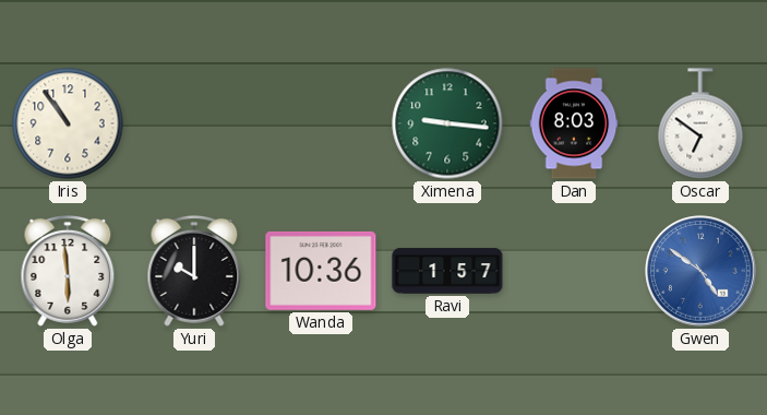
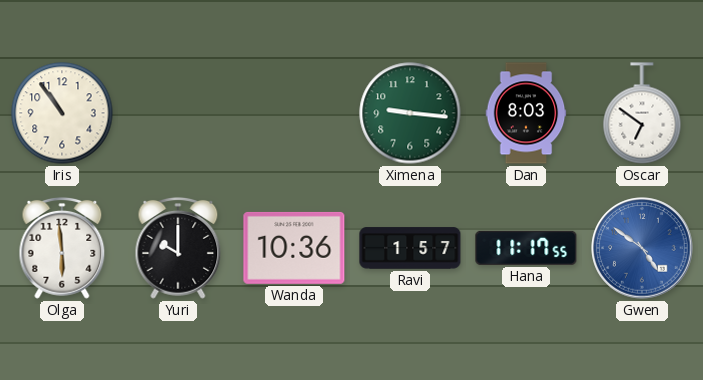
Hana: none -> 11:17 (526, 248)
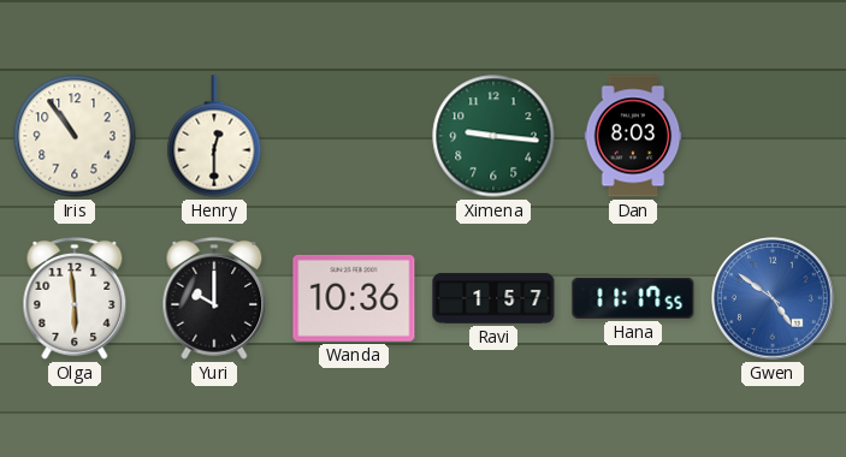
Henry: none -> 12:30 (214, 136)
Oscar: 6:51 -> none (642, 113)
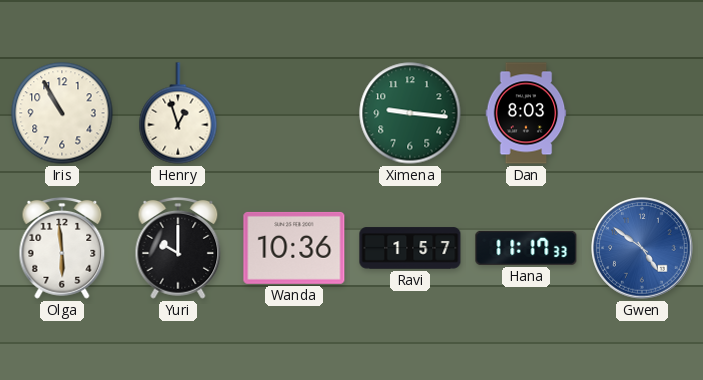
Iris: 10:54 -> 10:55 (62, 113)
Henry: 12:30 -> 12:57 (178, 113)
Hana: 11:17:55 -> 11:17:33 (526, 248)
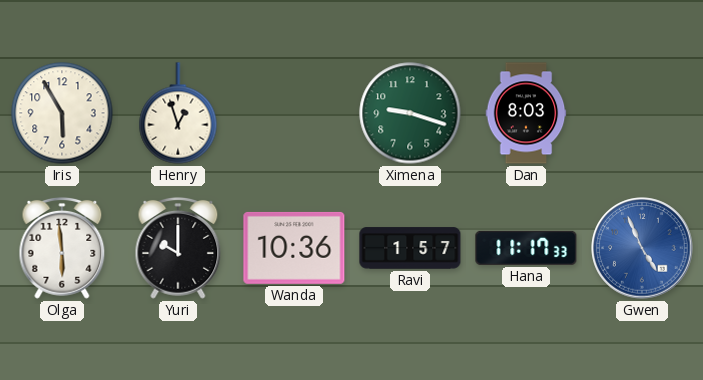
Iris: 10:55 -> 5:55 (62, 113)
Ximena: 9:16 -> 9:18 (410, 113)
Gwen: 4:51 -> 4:56 (642, 248)
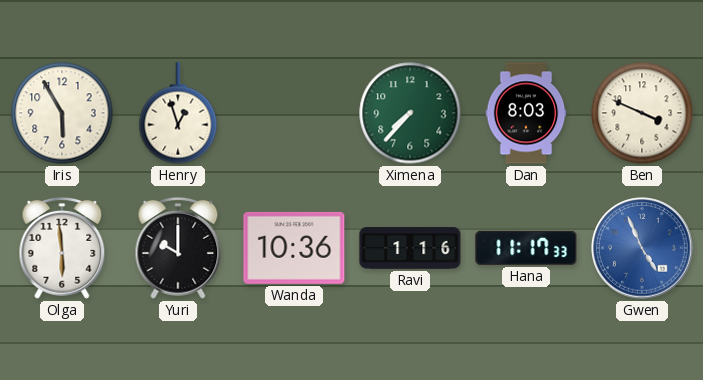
Ximena: 9:18 -> 7:37 (410, 113)
Ben: none -> 3:49 (642, 113)
Ravi: 1:57 -> 1:16 (410, 248)
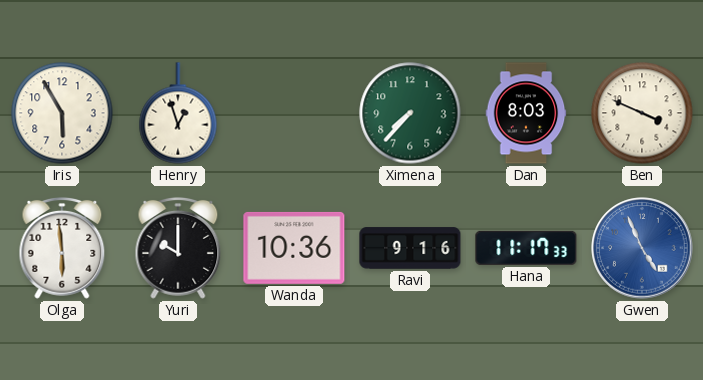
Ravi: 1:16 -> 9:16 (410, 248)
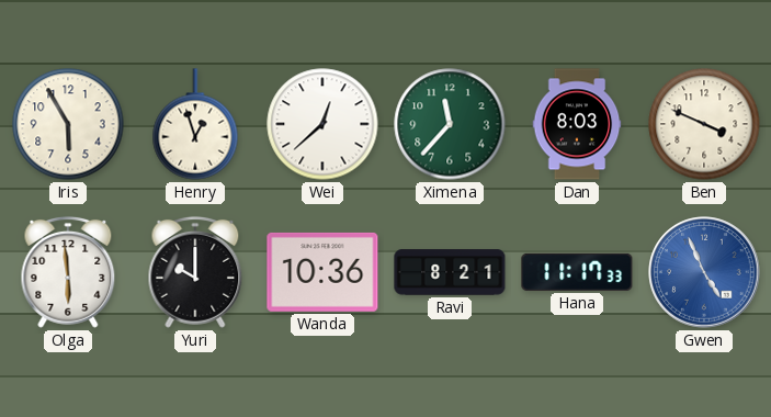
Wei: none -> 12:38 (322, 124)
Ximena: 7:37 -> 11:37 (450, 124)
Ravi: 9:16 -> 8:21 (450, 272)
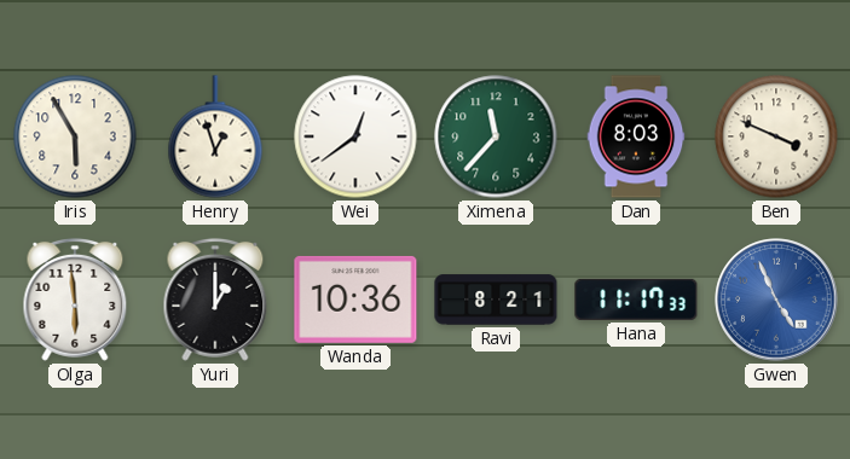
Wei: 12:38 -> 12:39 (355, 136)
Yuri: 10:00 -> 1:00 (215, 300)
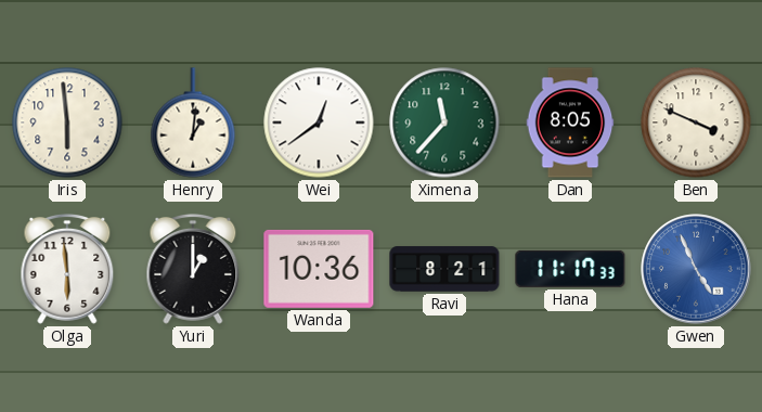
Iris: 5:55 -> 5:59 (67, 123)
Henry: 12:57 -> 1:01 (193, 123)
Dan: 8:03 -> 8:05 (570, 123)
